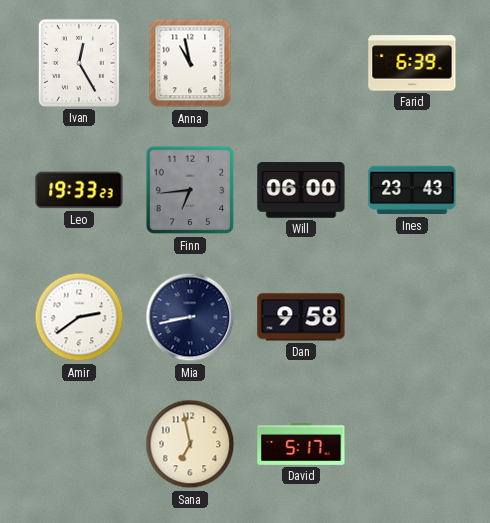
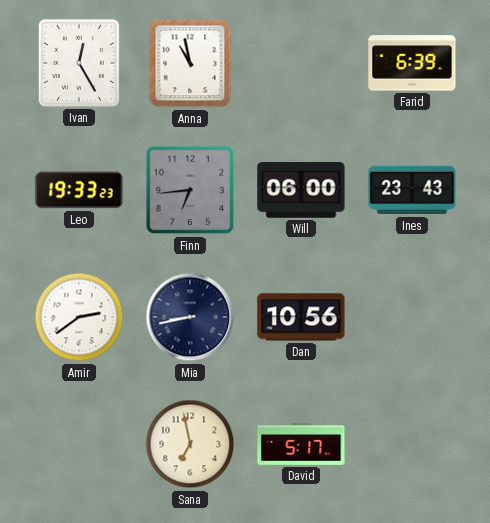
Dan: 9:58 -> 10:56 (301, 317)
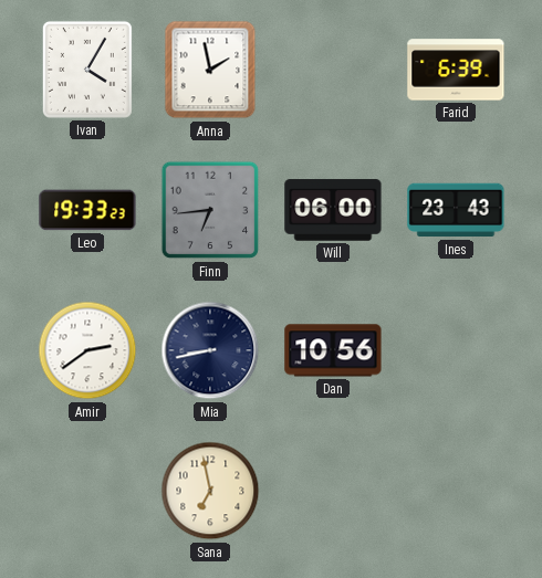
Ivan: 12:25 -> 4:05 (87, 70)
Anna: 10:58 -> 1:58 (210, 70)
David: 5:17 -> none (301, 444)
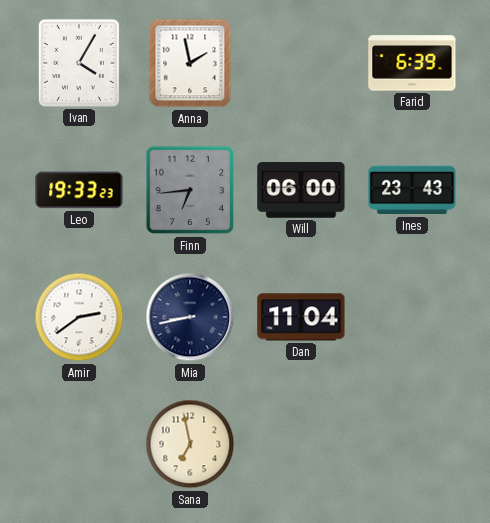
Dan: 10:56 -> 11:04 (301, 317)
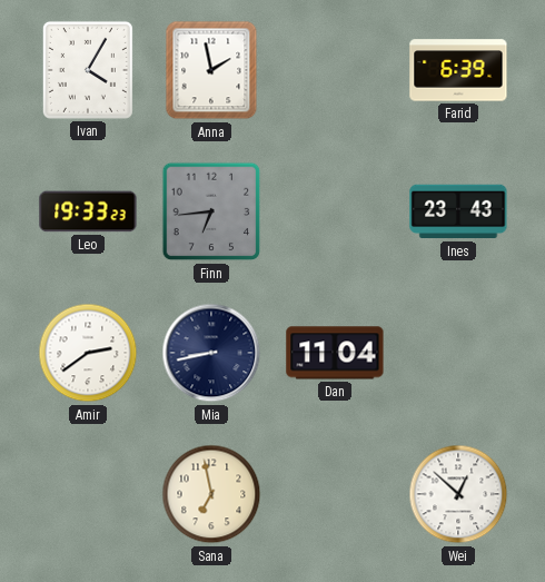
Will: 06:00 -> none (301, 190)
Wei: none -> 12:52 (458, 494)
